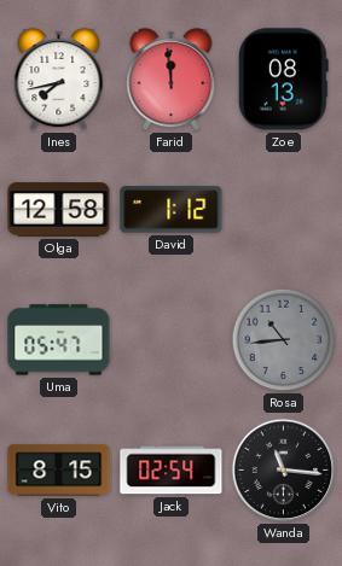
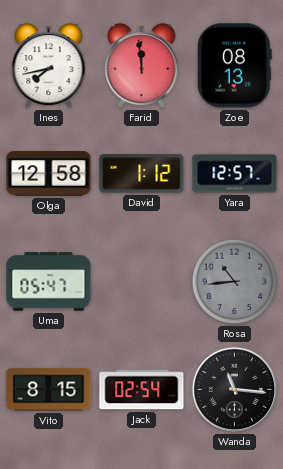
Yara: none -> 12:57 (235, 174)
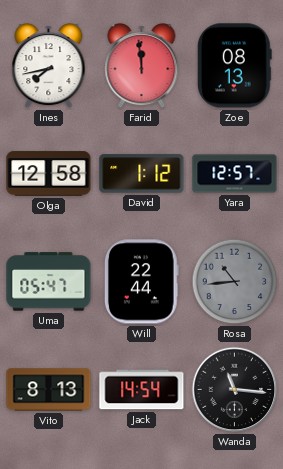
Will: none -> 22:44 (141, 282)
Vito: 8:15 -> 8:13 (49, 390)
Jack: 02:54 -> 14:54 (142, 390)
